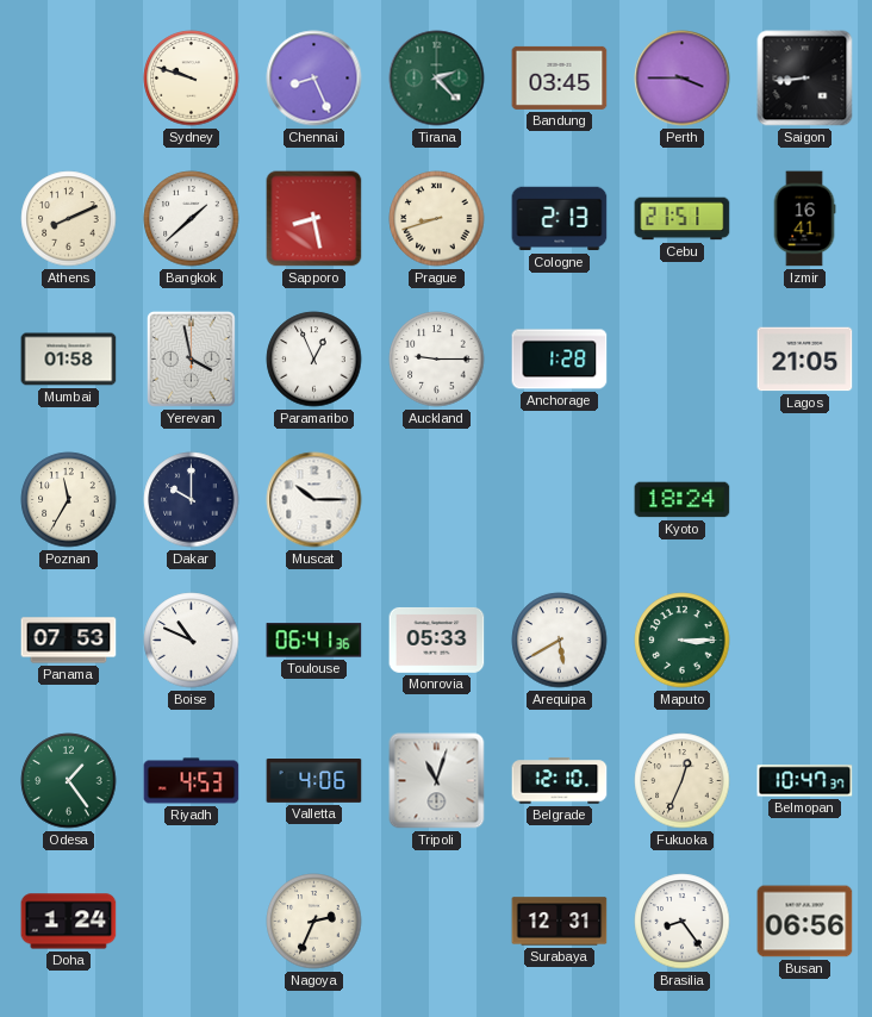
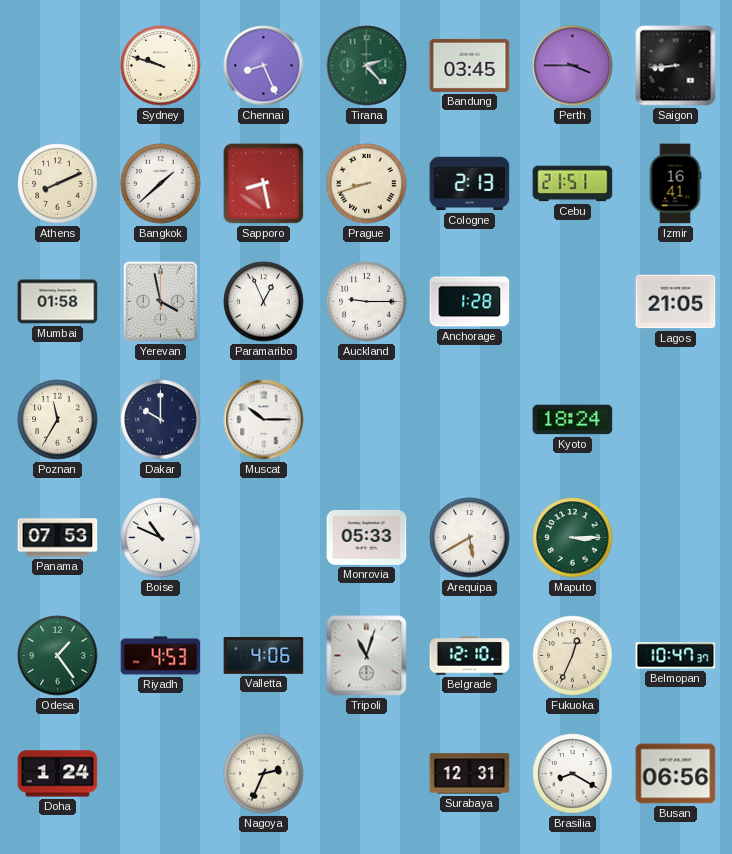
Toulouse: 06:41 -> none (314, 641)
Brasilia: 8:24 -> 8:20 (573, 774)
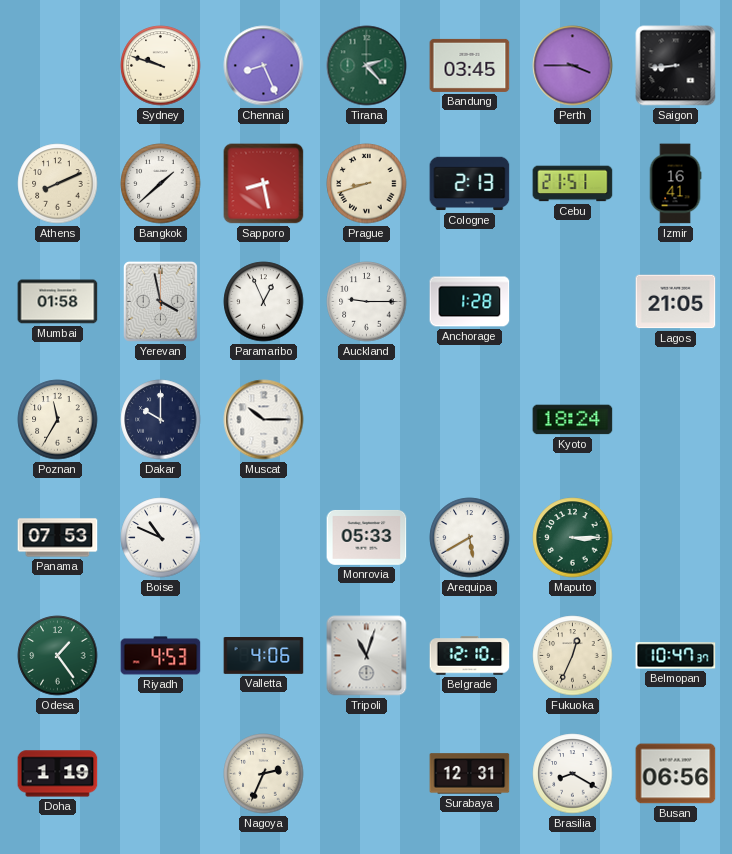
Doha: 1:24 -> 1:19 (58, 774)
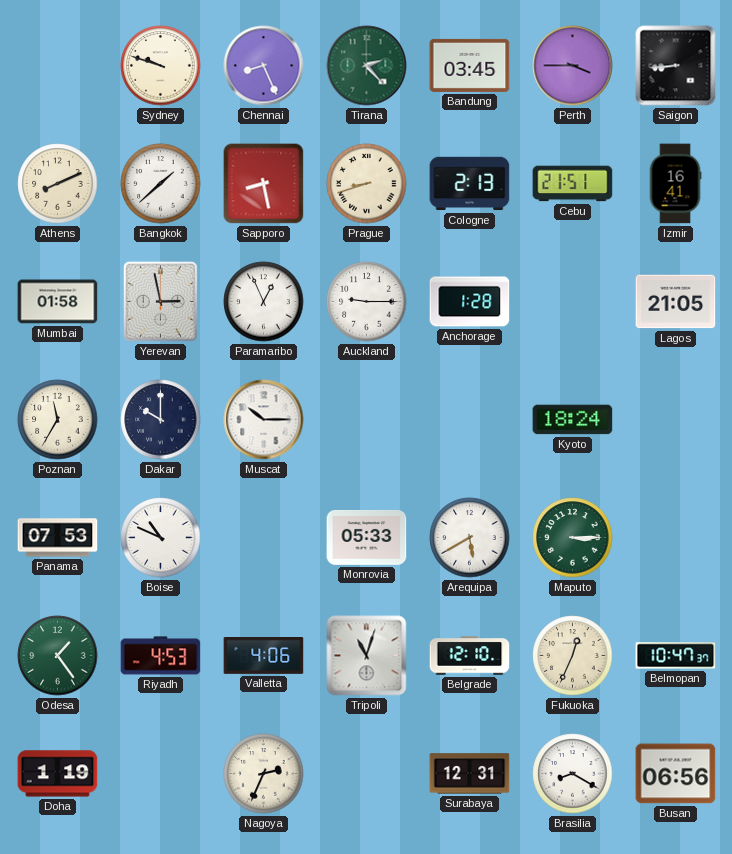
Yerevan: 3:58 -> 2:58 (160, 301)
